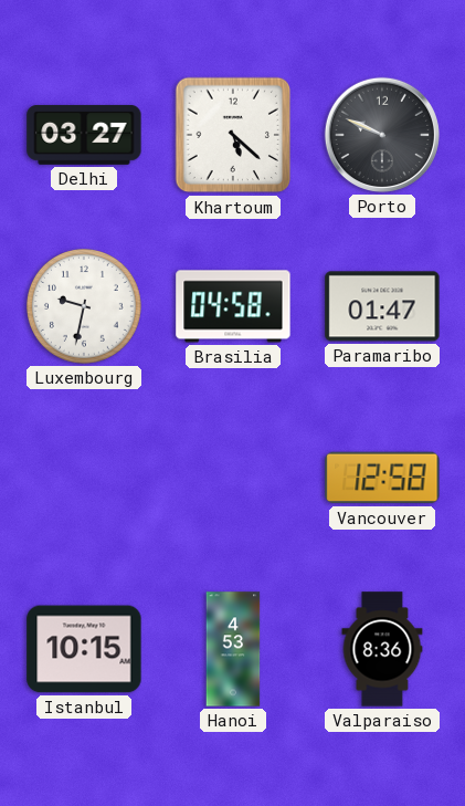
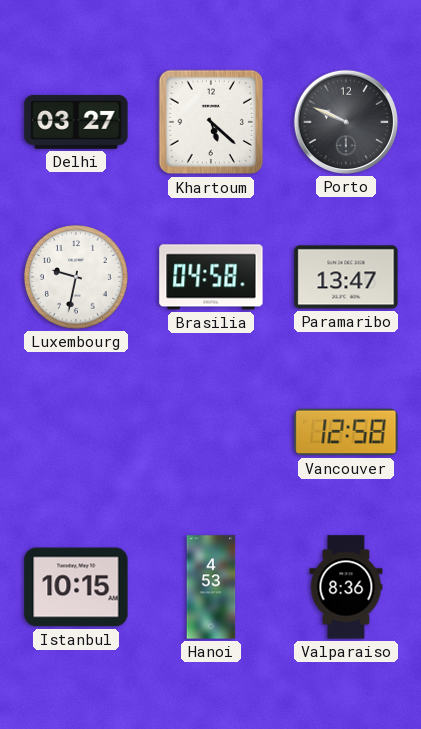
Paramaribo: 01:47 -> 13:47 (346, 277)
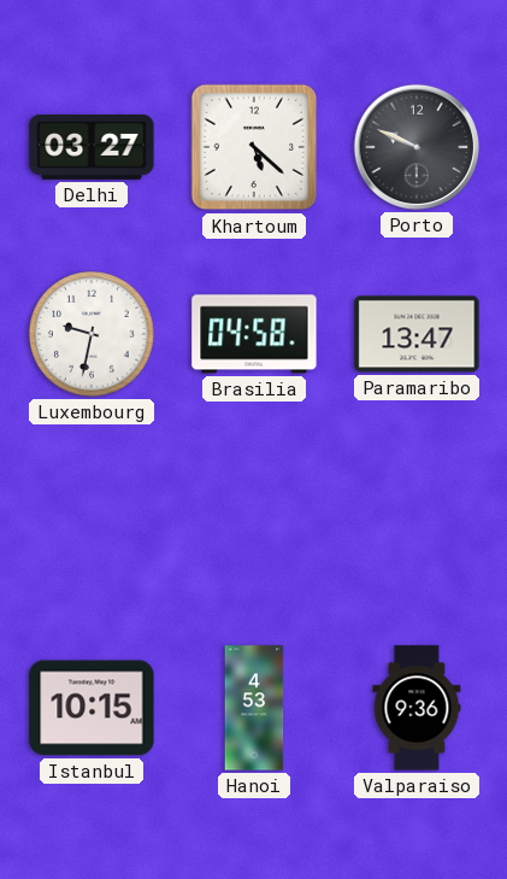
Vancouver: 12:58 -> none (346, 432)
Valparaiso: 8:36 -> 9:36 (417, 708)
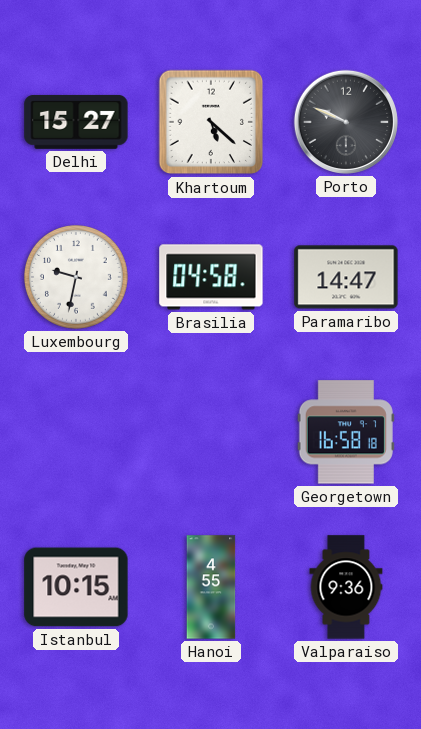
Delhi: 03:27 -> 15:27 (76, 122)
Paramaribo: 13:47 -> 14:47 (346, 277)
Georgetown: none -> 16:58 (346, 432)
Hanoi: 4:53 -> 4:55 (211, 587)
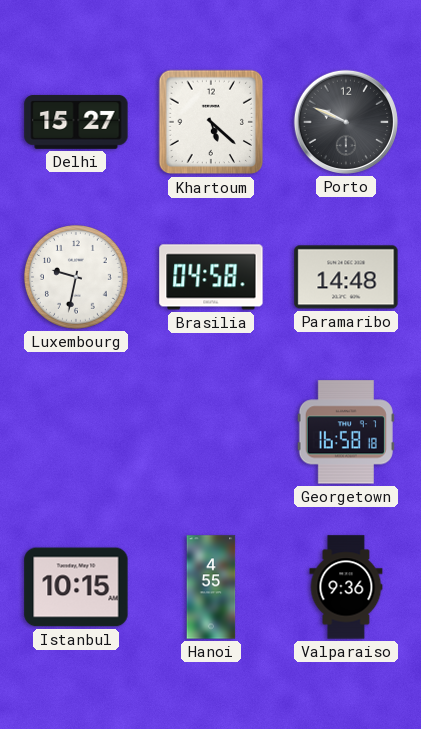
Paramaribo: 14:47 -> 14:48 (346, 277)
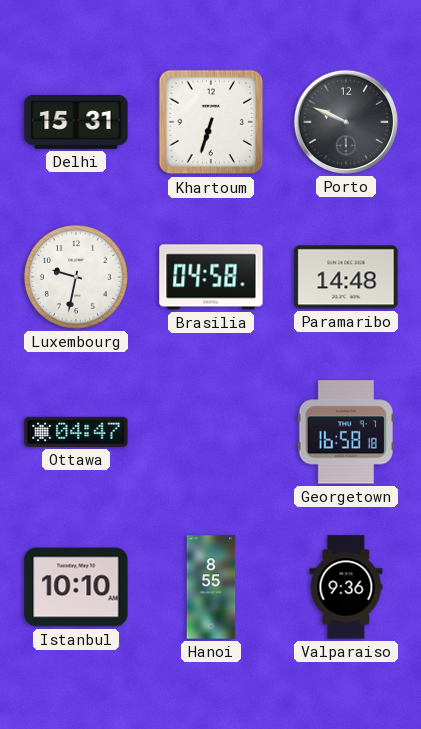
Delhi: 15:27 -> 15:31 (76, 122)
Khartoum: 5:22 -> 6:33 (211, 122)
Ottawa: none -> 04:47 (76, 432)
Istanbul: 10:15 -> 10:10 (76, 587)
Hanoi: 4:55 -> 8:55 (211, 587)
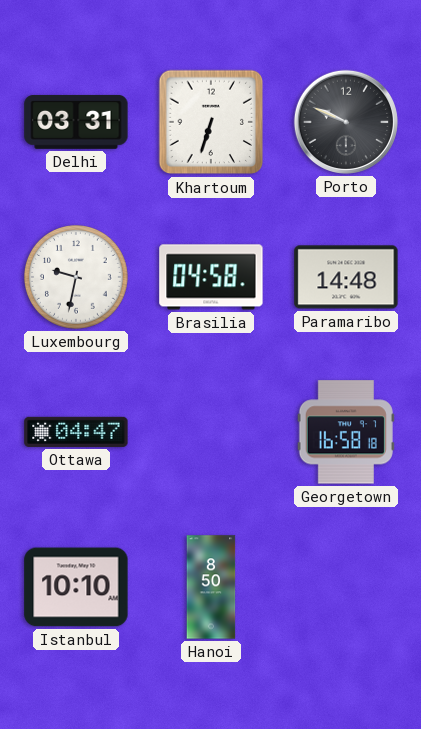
Delhi: 15:31 -> 03:31 (76, 122)
Hanoi: 8:55 -> 8:50 (211, 587)
Valparaiso: 9:36 -> none (346, 587)
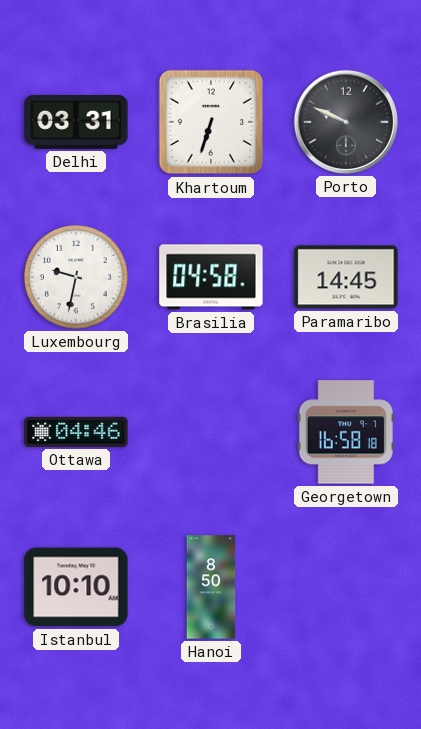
Paramaribo: 14:48 -> 14:45 (346, 277)
Ottawa: 04:47 -> 04:46 (76, 432)
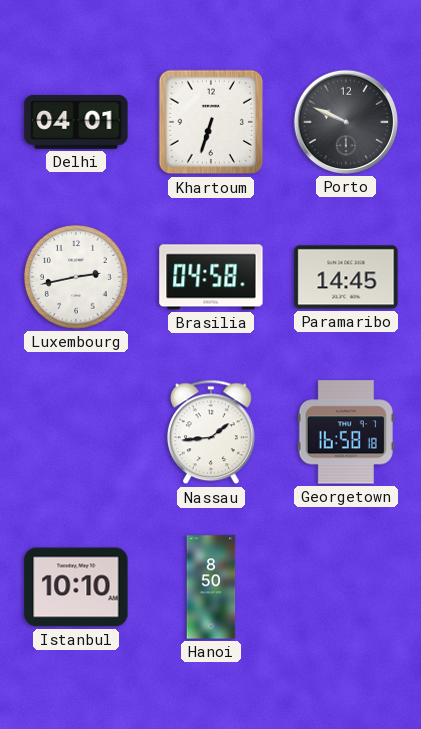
Delhi: 03:31 -> 04:01 (76, 122)
Luxembourg: 9:32 -> 2:43 (76, 277)
Ottawa: 04:46 -> none (76, 432)
Nassau: none -> 1:44 (211, 432)
